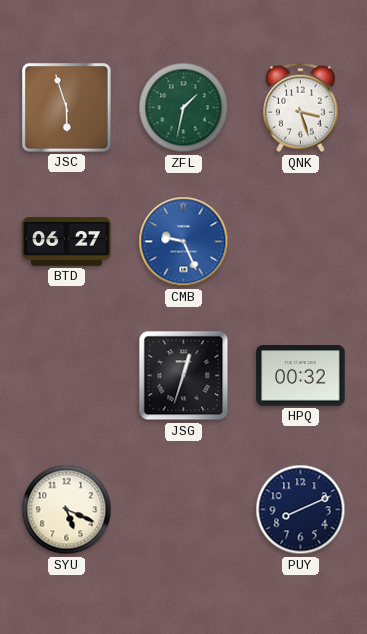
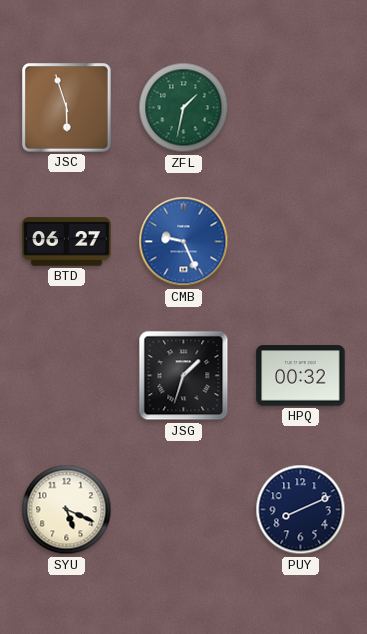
QNK: 3:27 -> none (300, 108)
JSG: 12:33 -> 1:33 (184, 376)
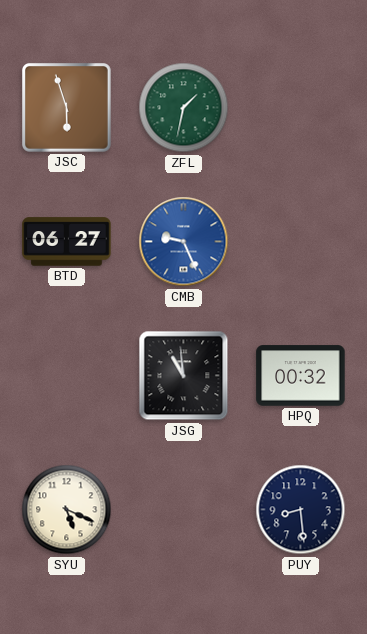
JSG: 1:33 -> 10:59 (184, 376)
PUY: 8:11 -> 8:29 (301, 510)
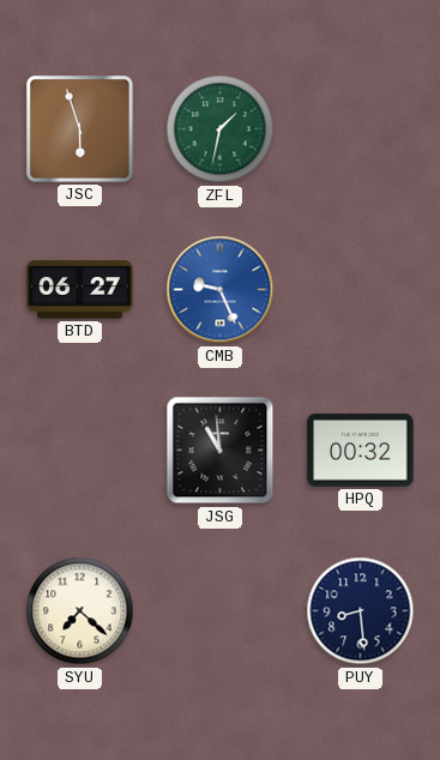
SYU: 5:19 -> 7:22 (80, 611)
